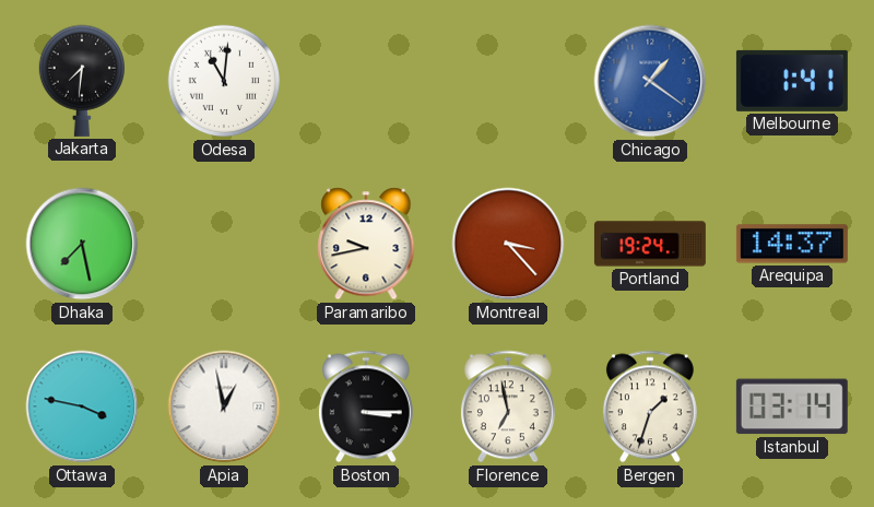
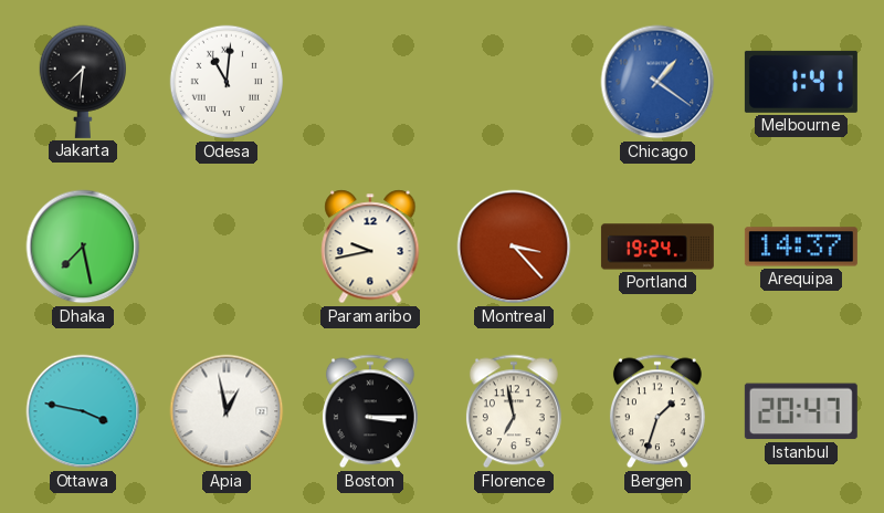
Istanbul: 03:14 -> 20:47 (801, 411)
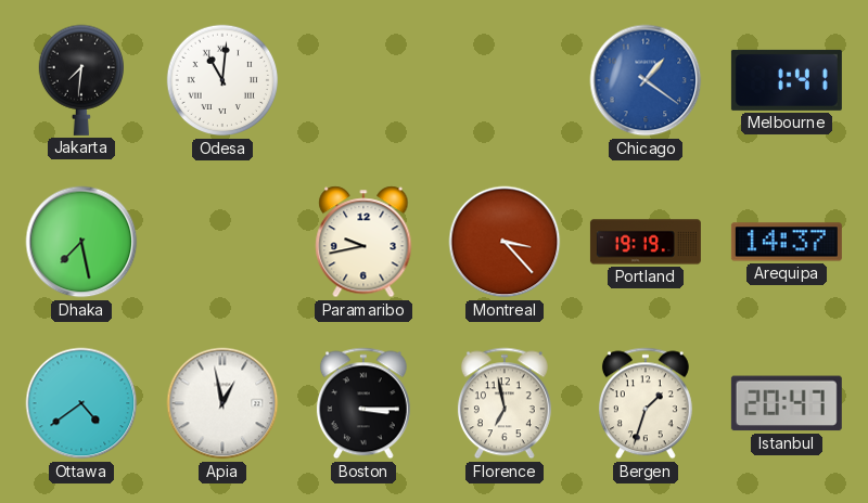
Portland: 19:24 -> 19:19 (646, 242)
Ottawa: 3:47 -> 4:39 (81, 403)
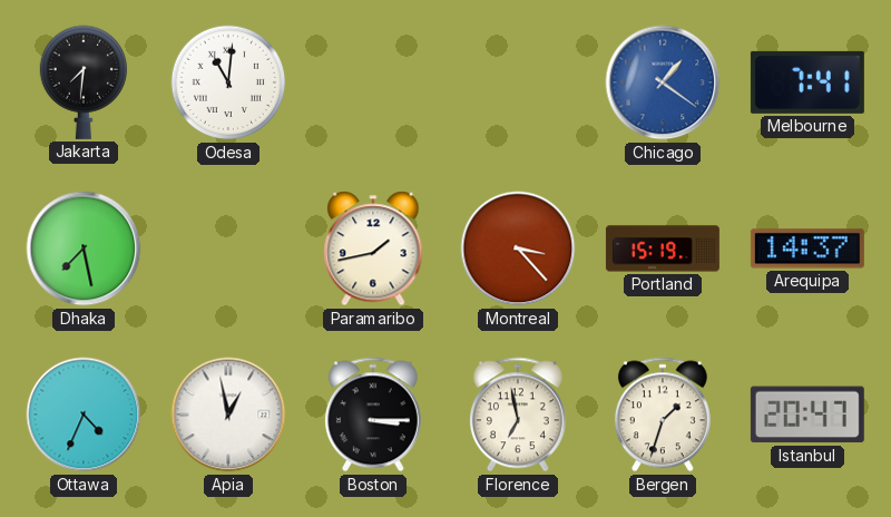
Melbourne: 1:41 -> 7:41 (807, 82)
Paramaribo: 9:43 -> 1:43 (373, 248)
Portland: 19:19 -> 15:19 (663, 248)
Ottawa: 4:39 -> 4:34 (84, 414)
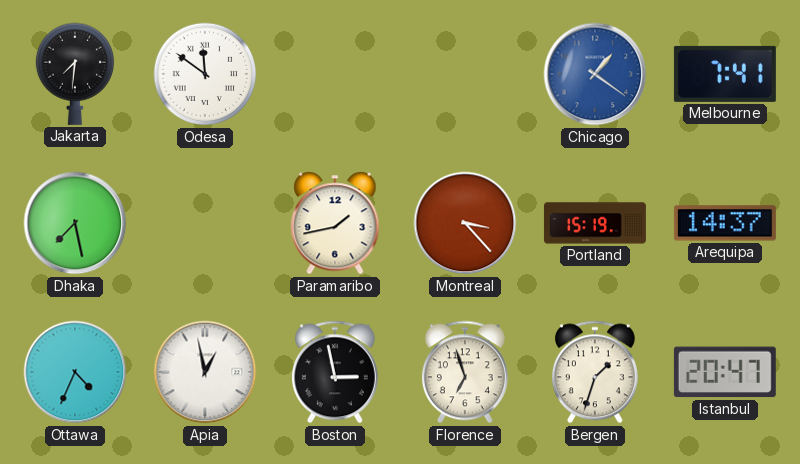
Odesa: 11:01 -> 11:51 (205, 74)
Boston: 3:15 -> 2:58 (335, 372)
Florence: 6:58 -> 6:57 (465, 372)
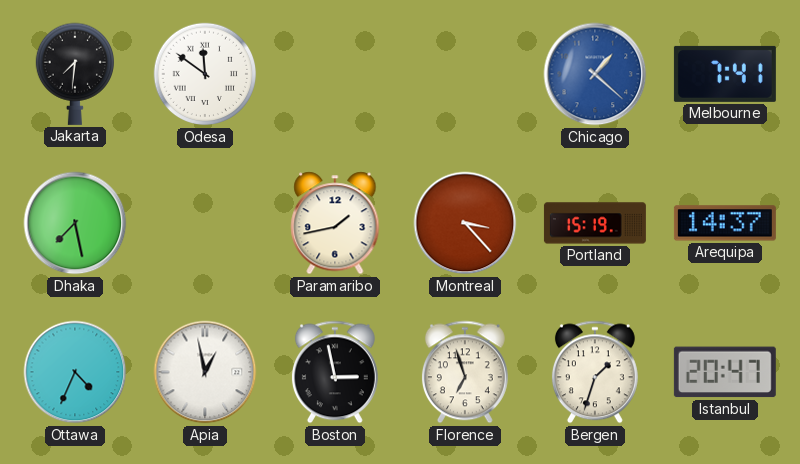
Chicago: 1:21 -> 1:22 (595, 74)
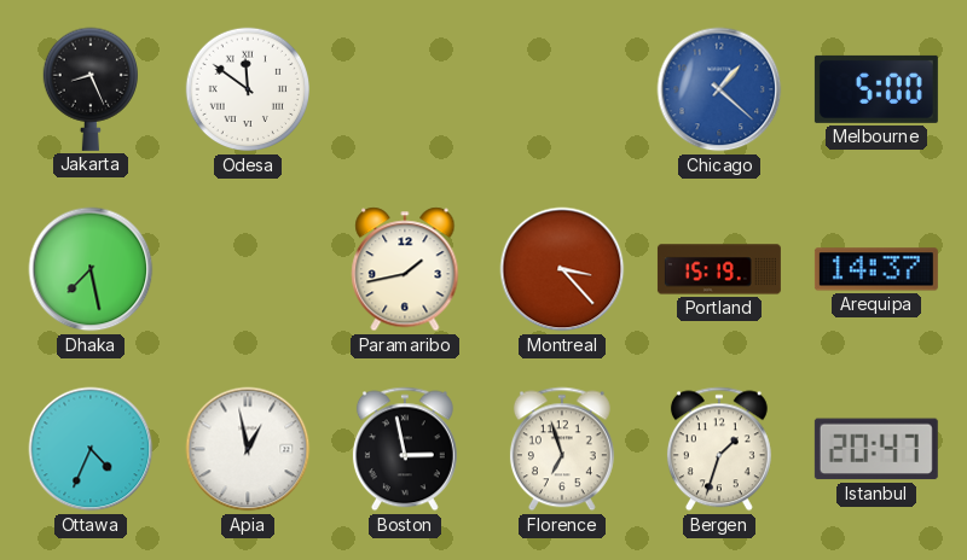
Jakarta: 7:31 -> 8:26 (89, 89)
Melbourne: 7:41 -> 5:00 (876, 89)
